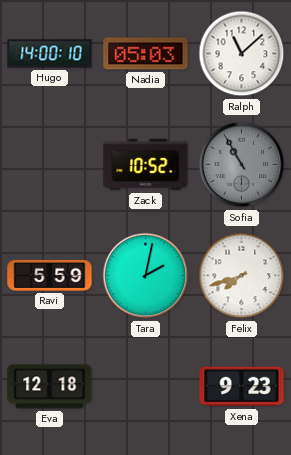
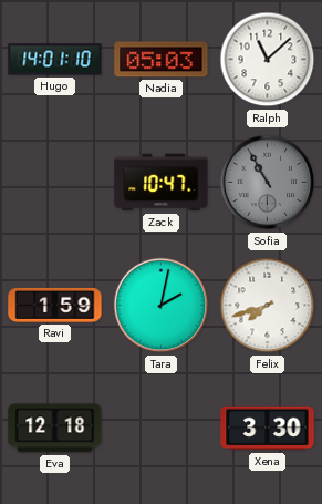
Hugo: 14:00 -> 14:01 (55, 60)
Zack: 10:52 -> 10:47 (162, 183)
Ravi: 5:59 -> 1:59 (55, 305)
Xena: 9:23 -> 3:30 (268, 429)
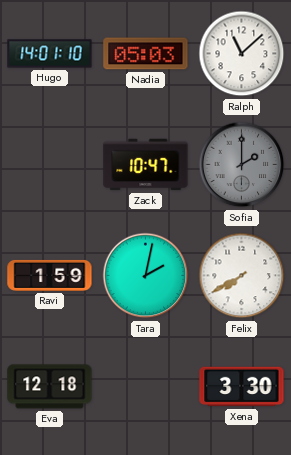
Sofia: 10:55 -> 2:00 (242, 165)
Felix: 7:42 -> 7:40 (242, 276)
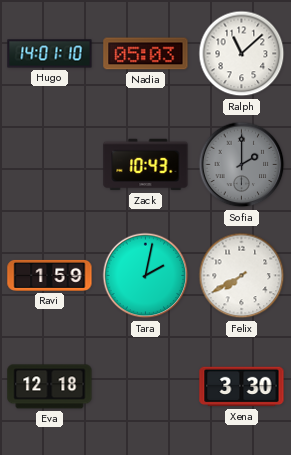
Zack: 10:47 -> 10:43 (146, 165)
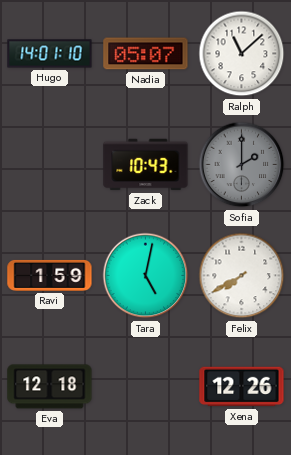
Nadia: 05:03 -> 05:07 (146, 54)
Tara: 2:02 -> 5:02 (146, 276)
Xena: 3:30 -> 12:26 (242, 387)
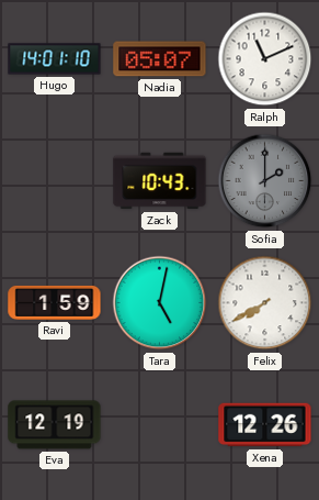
Ralph: 11:08 -> 11:11 (265, 59)
Eva: 12:18 -> 12:19 (55, 425)
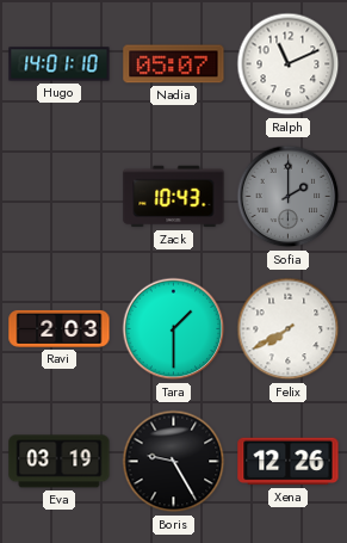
Ravi: 1:59 -> 2:03 (60, 328)
Tara: 5:02 -> 1:30 (174, 329)
Eva: 12:19 -> 03:19 (60, 462)
Boris: none -> 9:25 (174, 462)
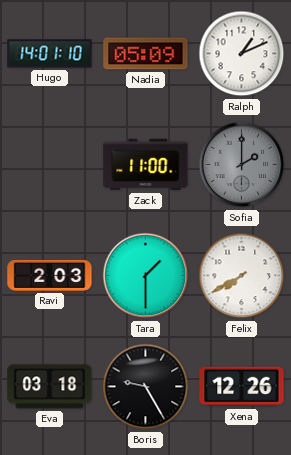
Nadia: 05:07 -> 05:09 (146, 54)
Ralph: 11:11 -> 1:11 (242, 54)
Zack: 10:43 -> 11:00 (146, 165)
Eva: 03:19 -> 03:18 (50, 387)
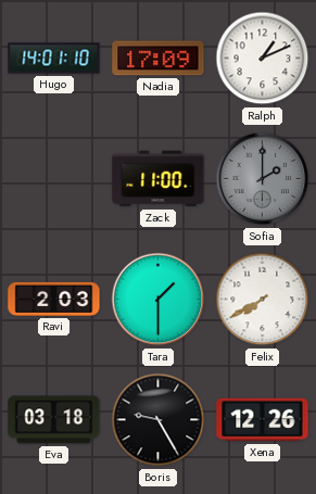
Nadia: 05:09 -> 17:09 (159, 59)
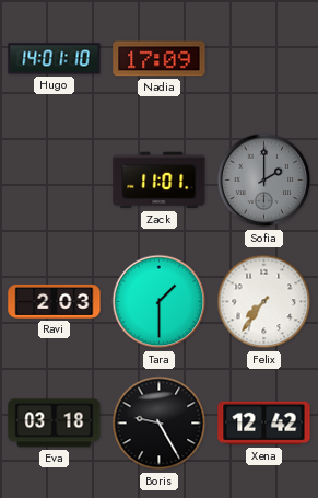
Ralph: 1:11 -> none (263, 59)
Zack: 11:00 -> 11:01 (160, 181)
Felix: 7:40 -> 7:36 (264, 302)
Xena: 12:26 -> 12:42 (264, 424)
